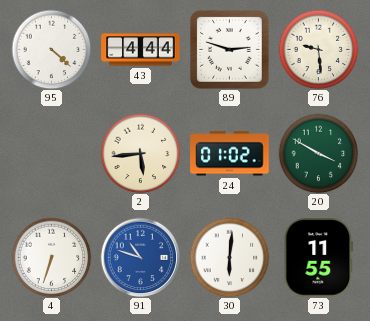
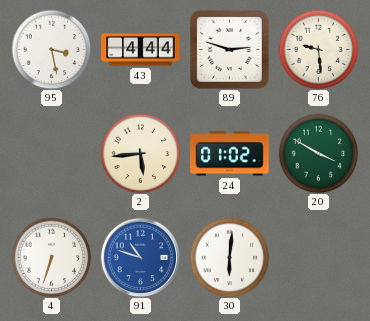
95: 4:22 -> 3:28 (51, 49)
73: 11:55 -> none (319, 258)
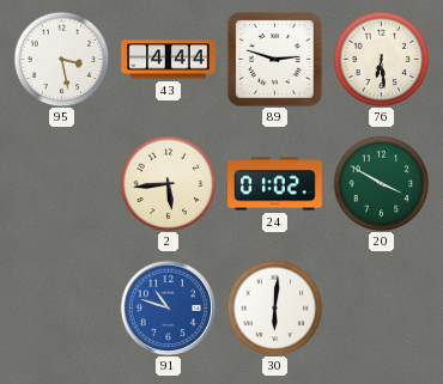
76: 9:29 -> 6:29 (381, 59)
4: 6:33 -> none (51, 257)
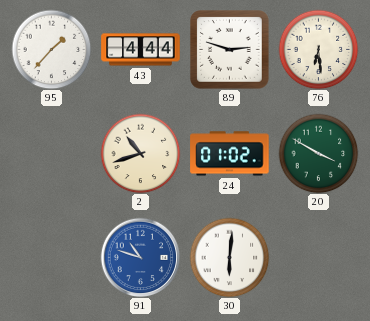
95: 3:28 -> 1:37 (51, 49)
2: 5:44 -> 10:42 (140, 153)
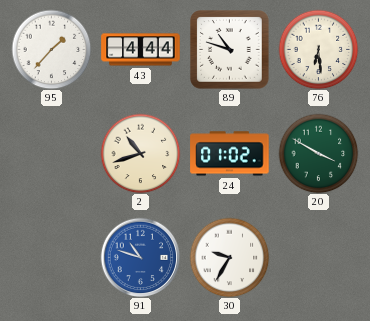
89: 2:48 -> 10:48 (230, 50)
30: 6:01 -> 9:35 (229, 257)
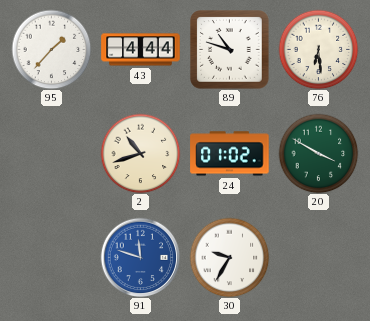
91: 10:48 -> 11:48 (140, 257)
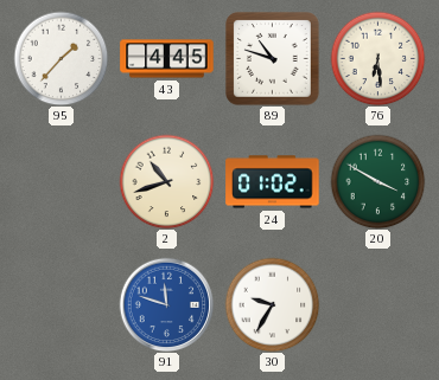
43: 4:44 -> 4:45 (167, 59)
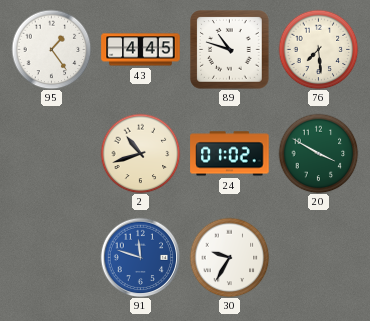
95: 1:37 -> 1:24 (51, 49)
76: 6:29 -> 7:29 (318, 49)
